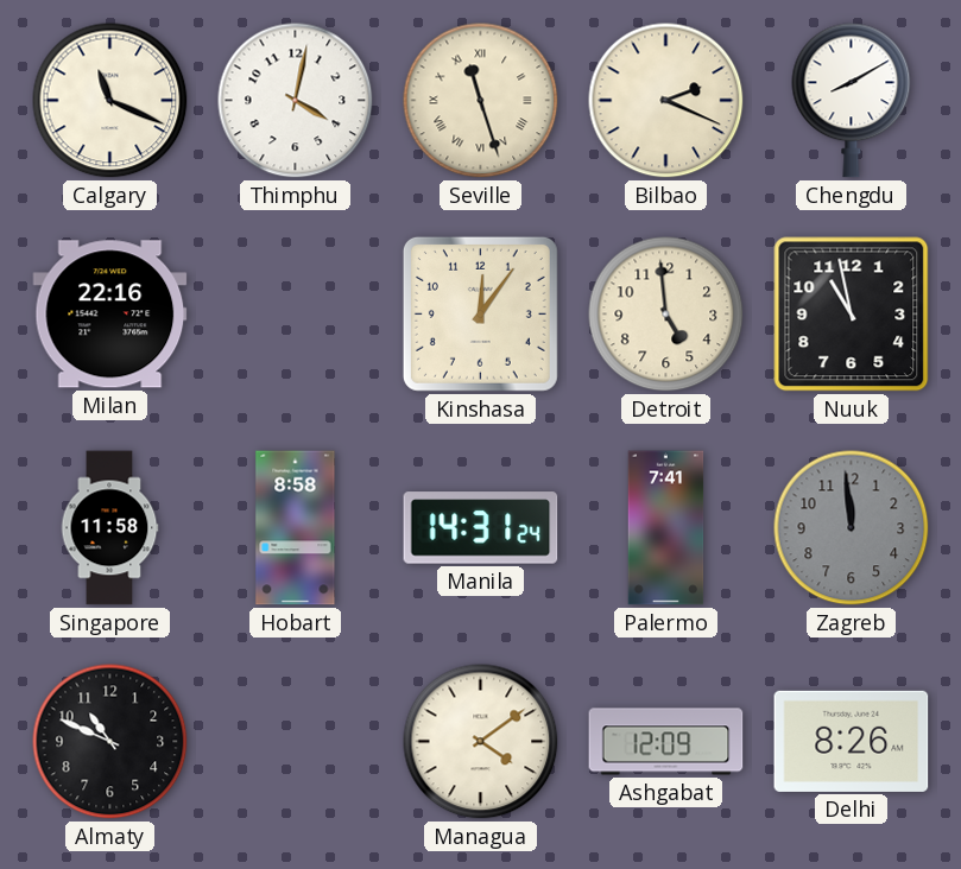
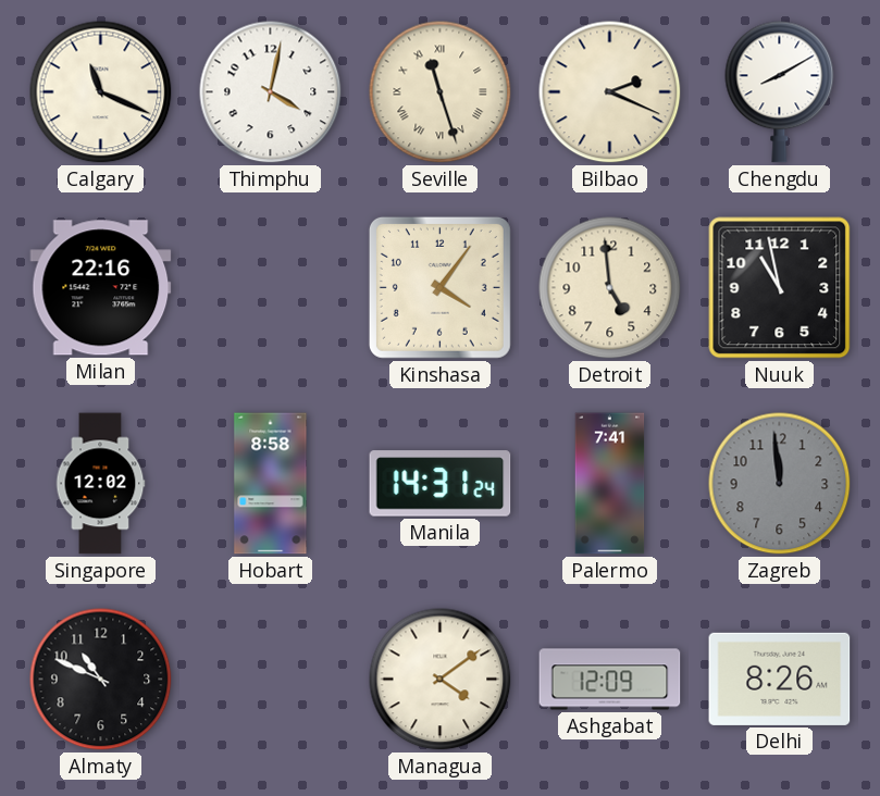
Kinshasa: 12:06 -> 4:06 (439, 287)
Singapore: 11:58 -> 12:02 (100, 484)
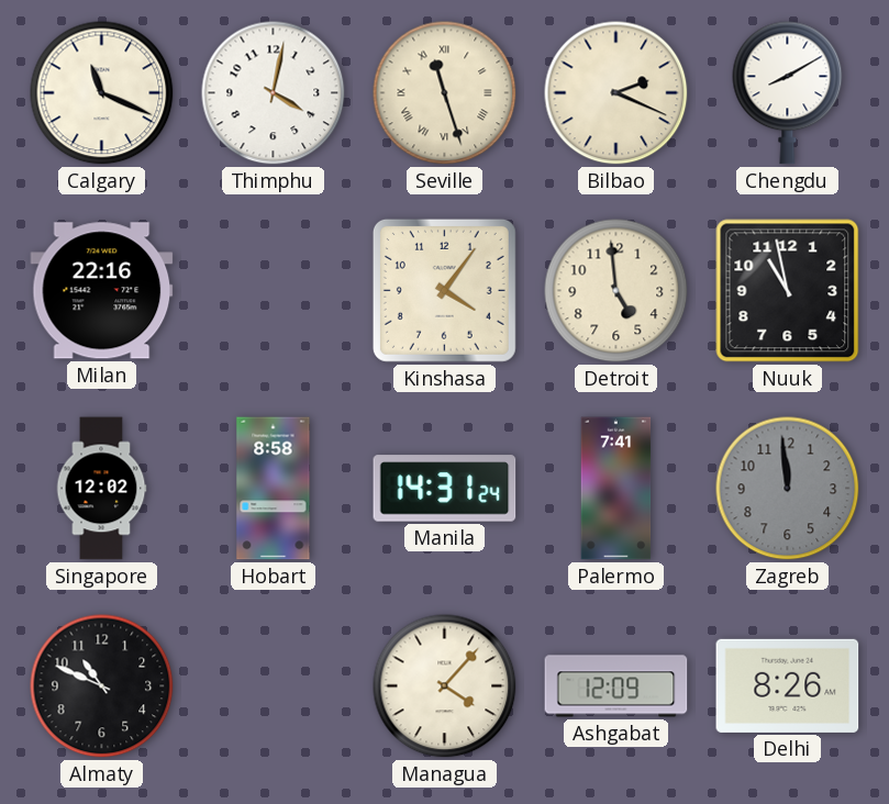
Managua: 4:09 -> 4:07 (445, 686)
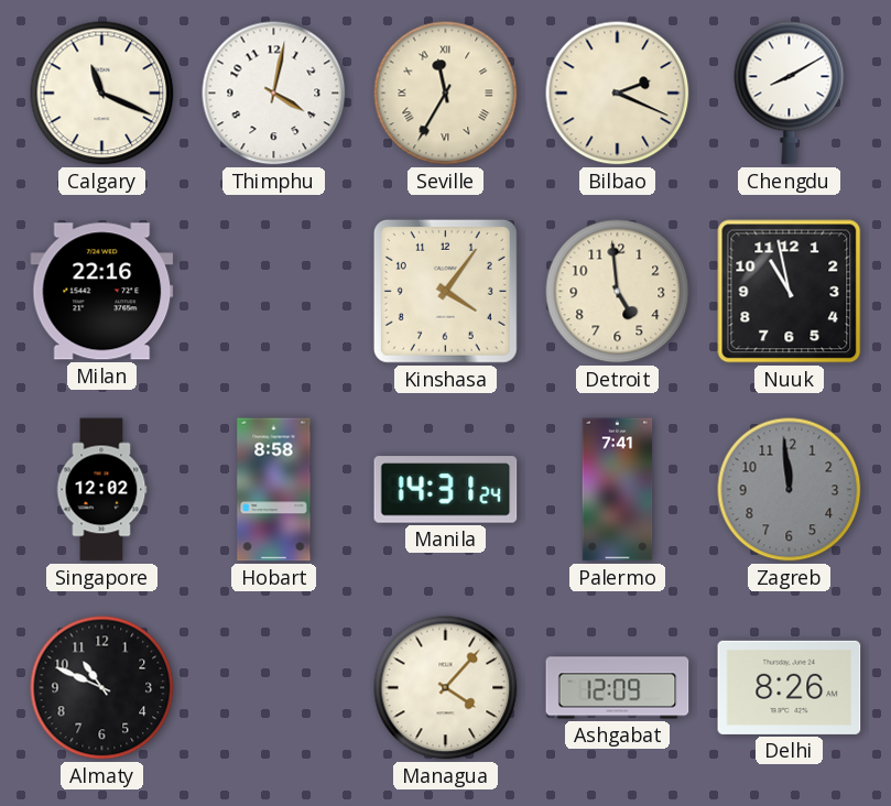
Seville: 11:27 -> 11:35 (446, 94)
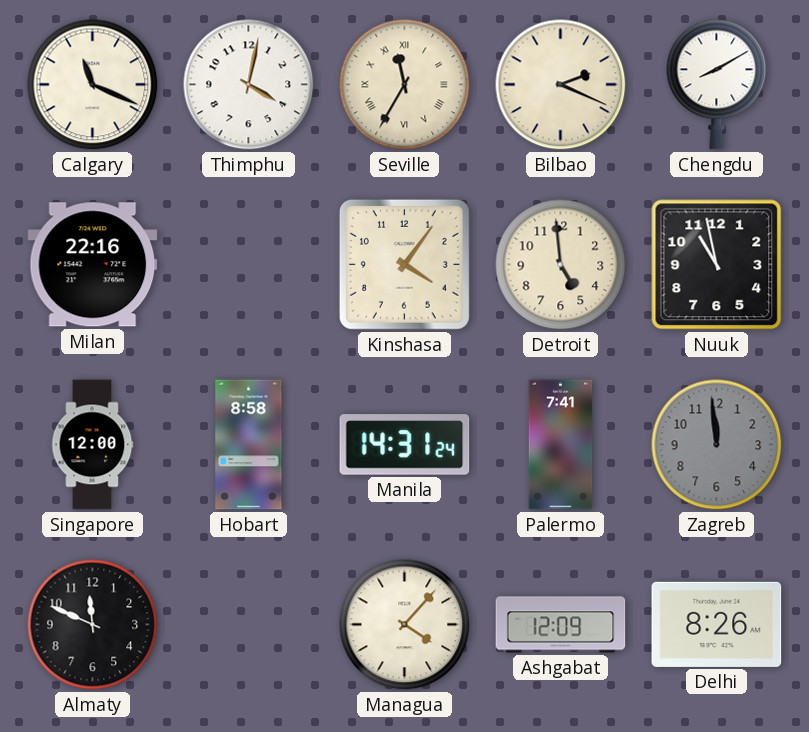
Singapore: 12:02 -> 12:00 (92, 445)
Almaty: 10:49 -> 11:49 (93, 625)
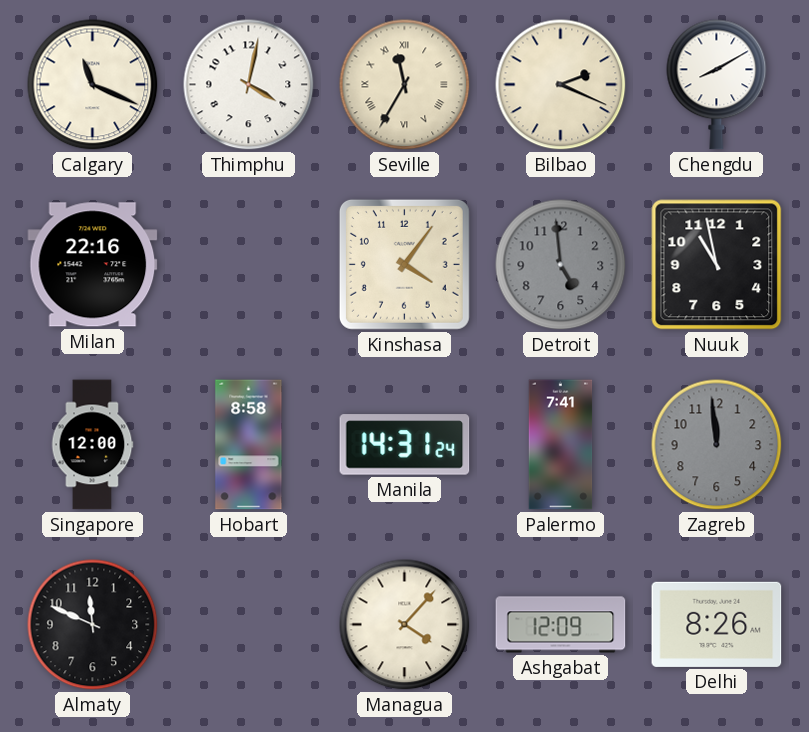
Detroit dial: cream -> grey (561, 265)
